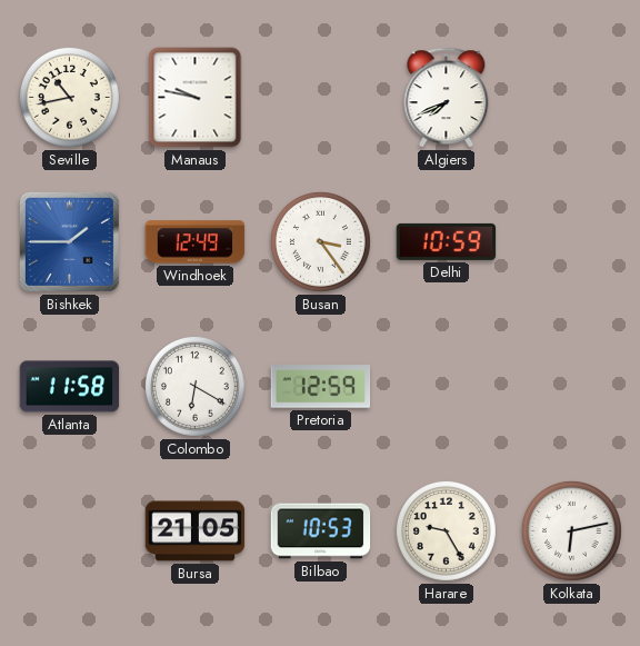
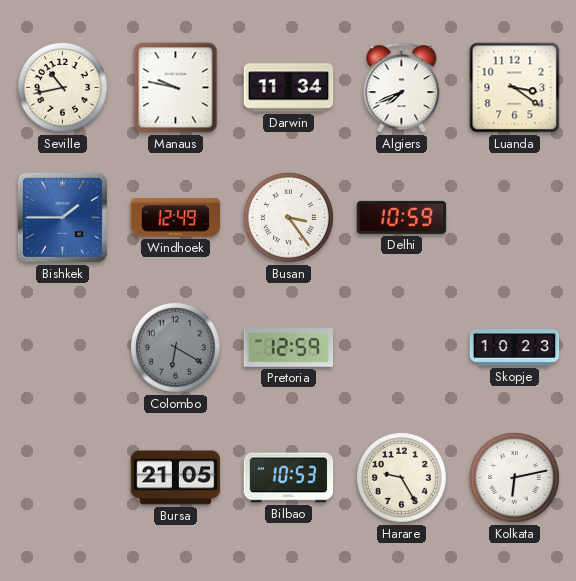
Darwin: none -> 11:34 (289, 88)
Luanda: none -> 3:21 (515, 88)
Atlanta: 11:58 -> none (70, 387)
Colombo dial: white -> grey (175, 347)
Skopje: none -> 10:23 (515, 348)
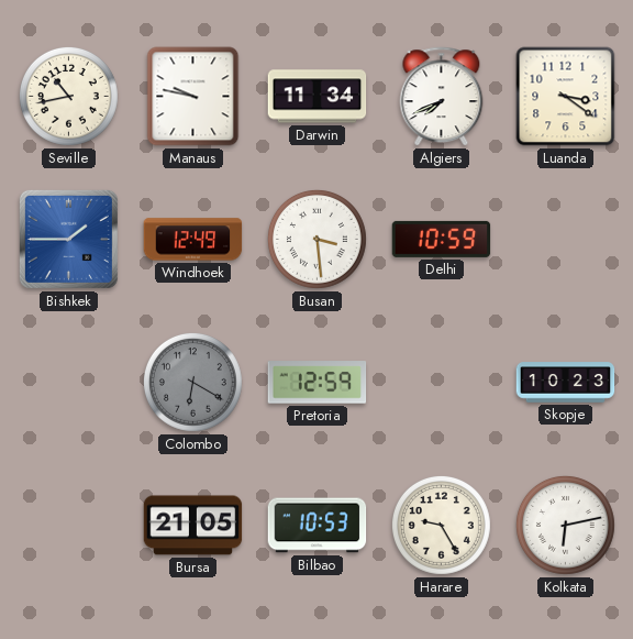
Busan: 3:24 -> 3:29 (316, 239)
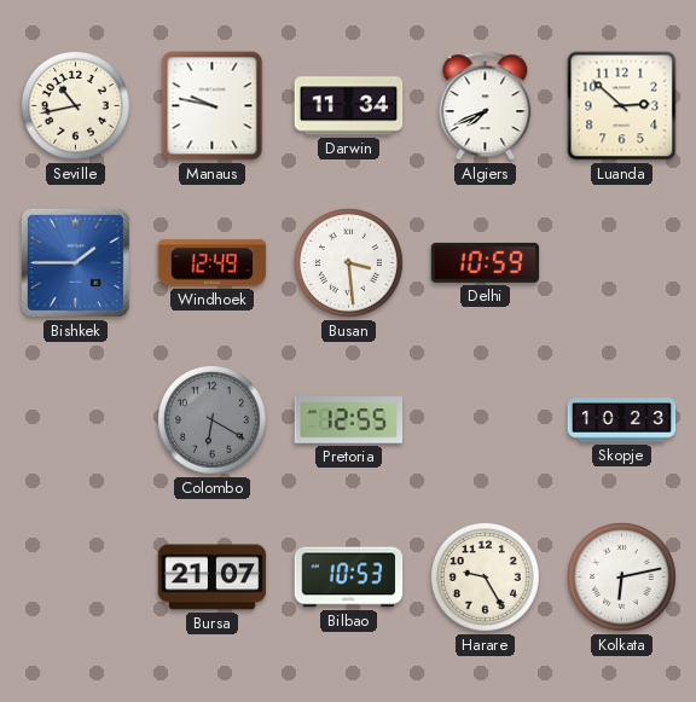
Luanda: 3:21 -> 2:52 (622, 106)
Pretoria: 12:59 -> 12:55 (349, 420)
Bursa: 21:05 -> 21:07 (213, 578)
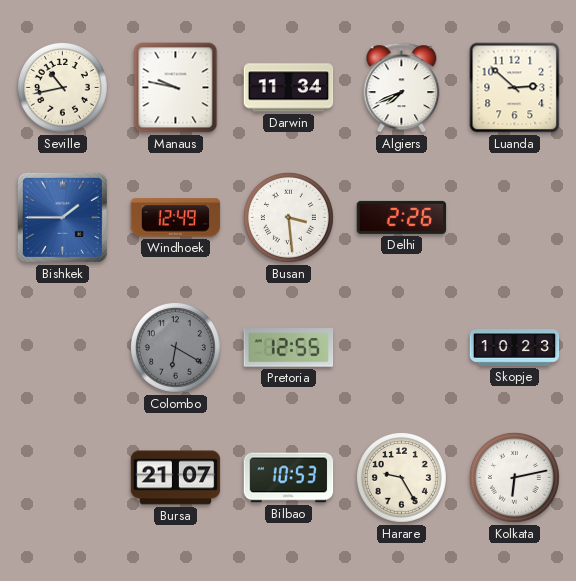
Delhi: 10:59 -> 2:26 (402, 217)
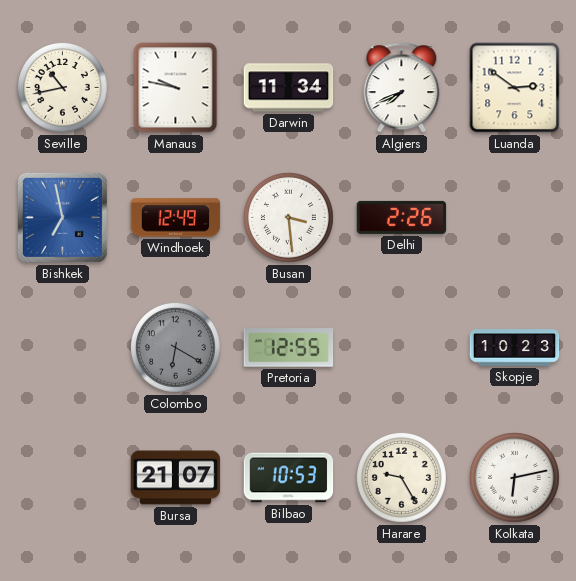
Luanda: 2:52 -> 2:51 (515, 88)
Bishkek: 1:45 -> 6:58 (62, 217)
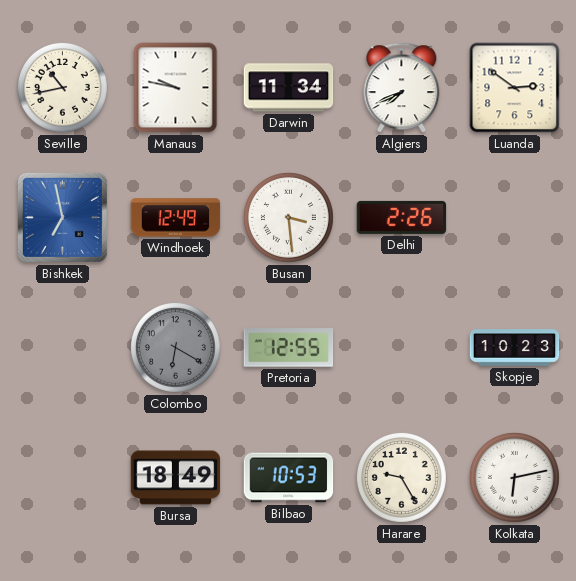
Bursa: 21:07 -> 18:49 (176, 478)
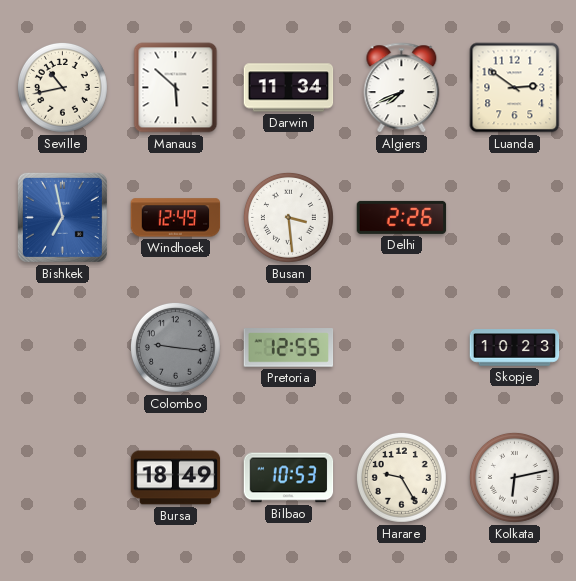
Manaus: 9:47 -> 5:52 (176, 88)
Colombo: 6:20 -> 9:16 (175, 347)
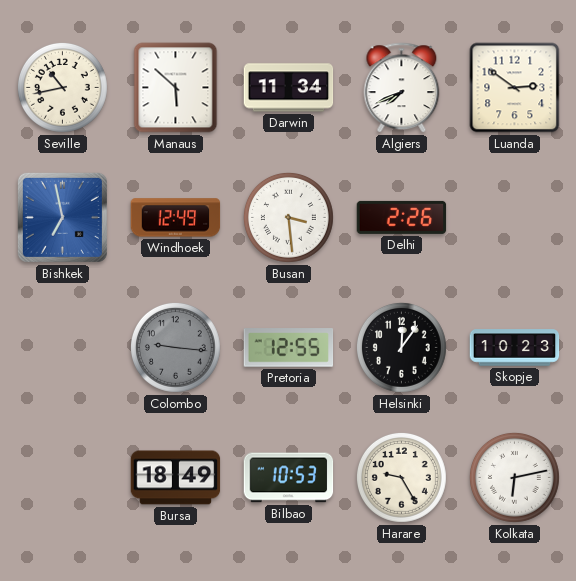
Helsinki: none -> 12:06 (401, 347)
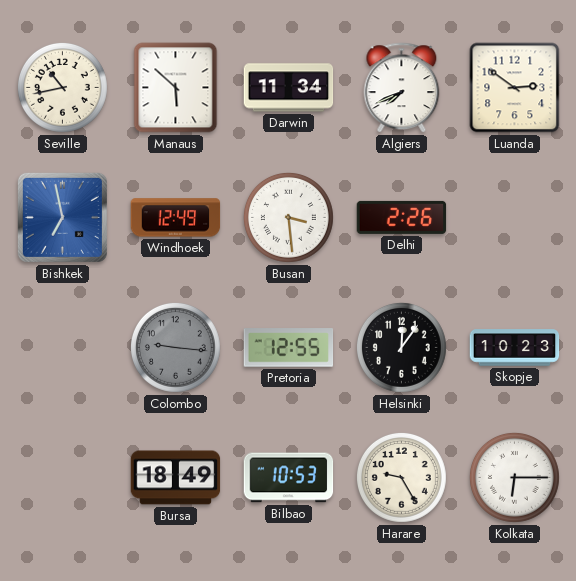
Kolkata: 6:13 -> 6:15 (514, 477)
